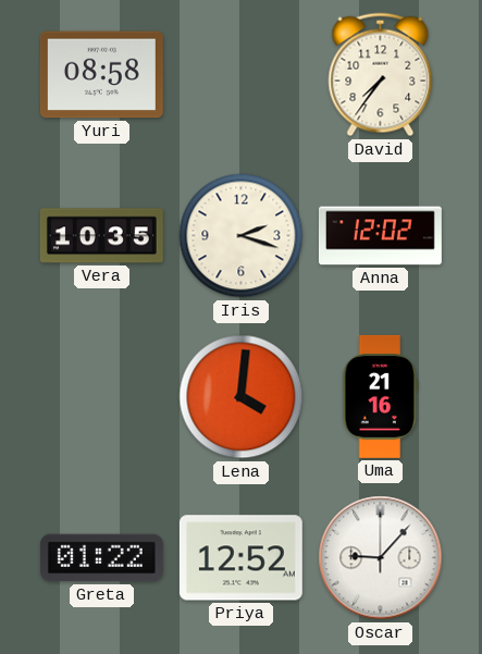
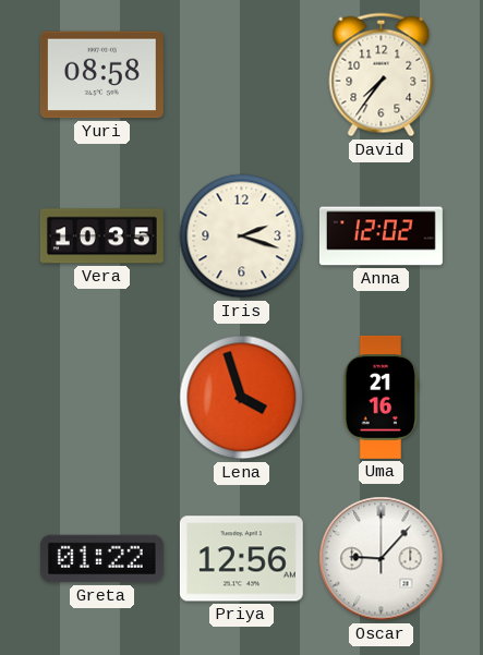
Lena: 4:01 -> 3:57 (242, 398)
Priya: 12:52 -> 12:56 (241, 559)
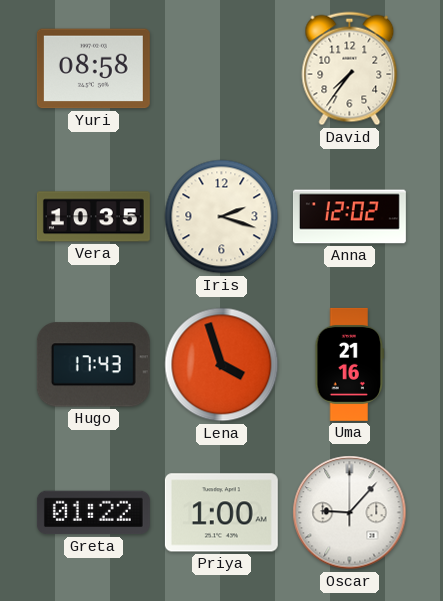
Hugo: none -> 17:43 (93, 365)
Priya: 12:56 -> 1:00 (221, 513)
